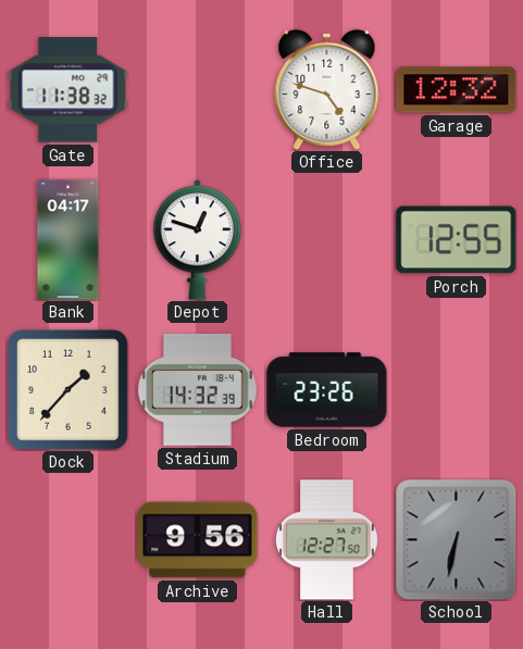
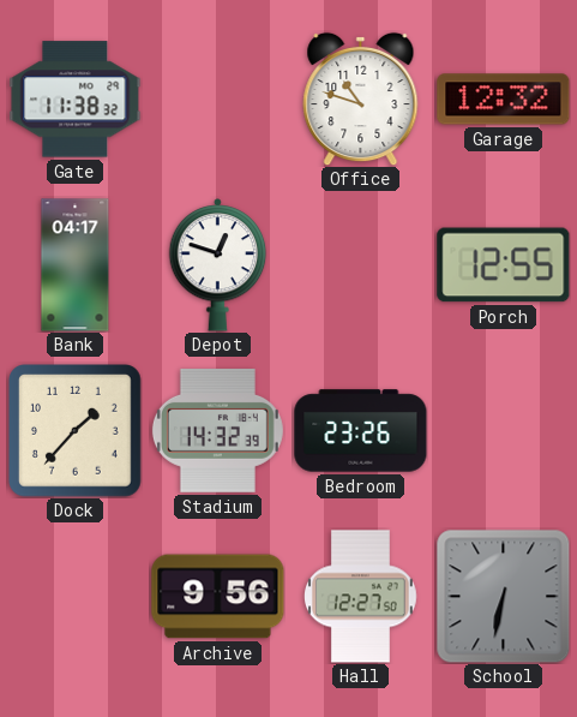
Office: 4:48 -> 10:48 (361, 98)
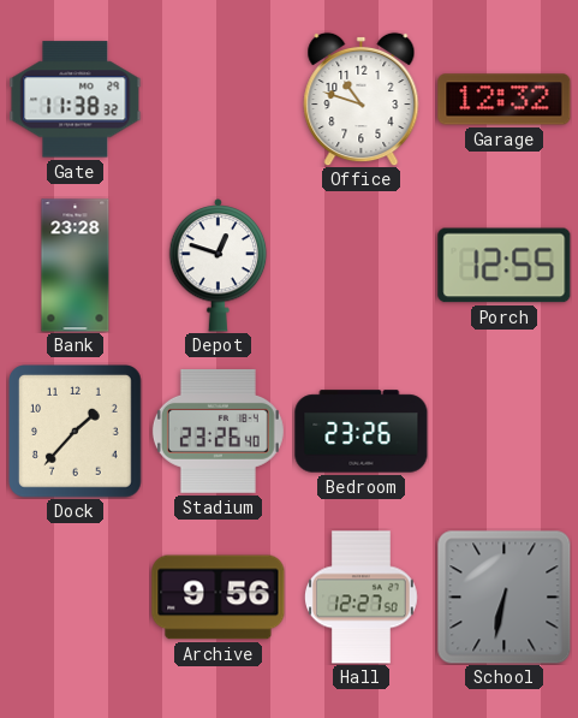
Bank: 04:17 -> 23:28 (76, 266)
Stadium: 14:32 -> 23:26 (218, 431)
